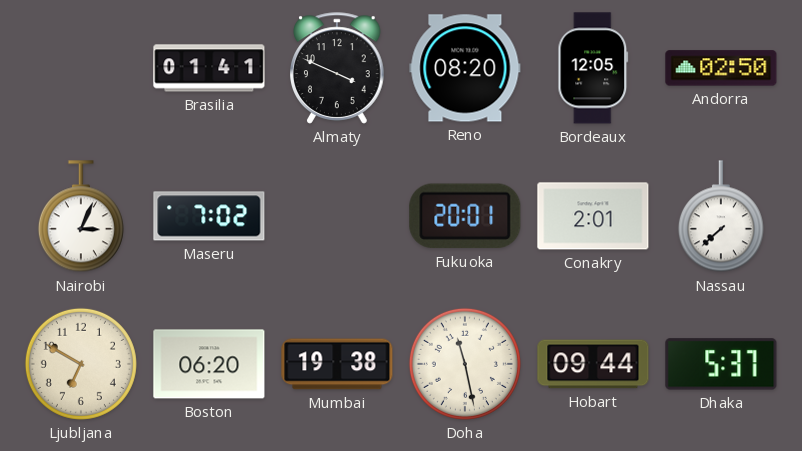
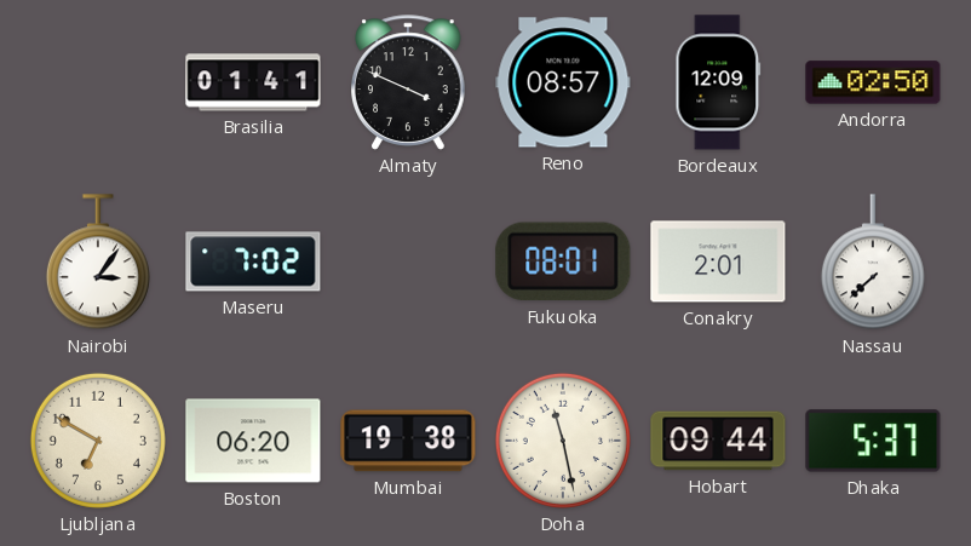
Reno: 08:20 -> 08:57 (563, 82)
Bordeaux: 12:05 -> 12:09 (718, 82)
Nairobi: 3:04 -> 3:06 (98, 263)
Fukuoka: 20:01 -> 08:01 (563, 261)
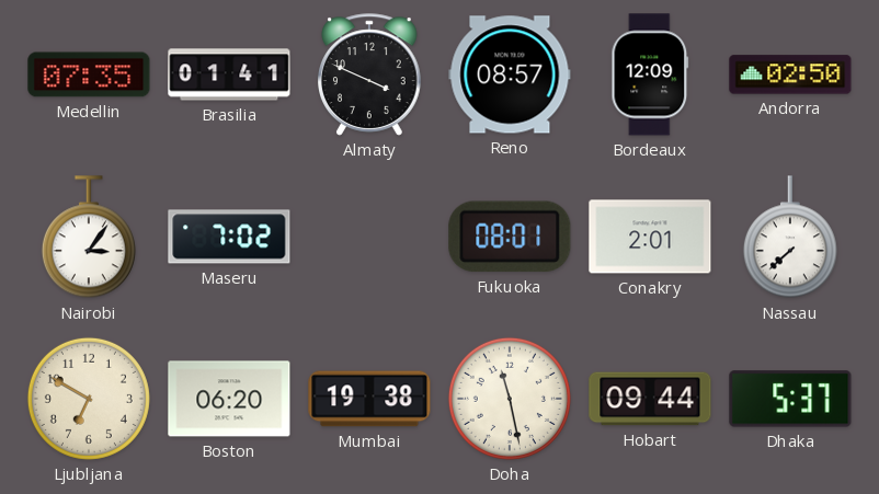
Medellin: none -> 07:35 (89, 74)
